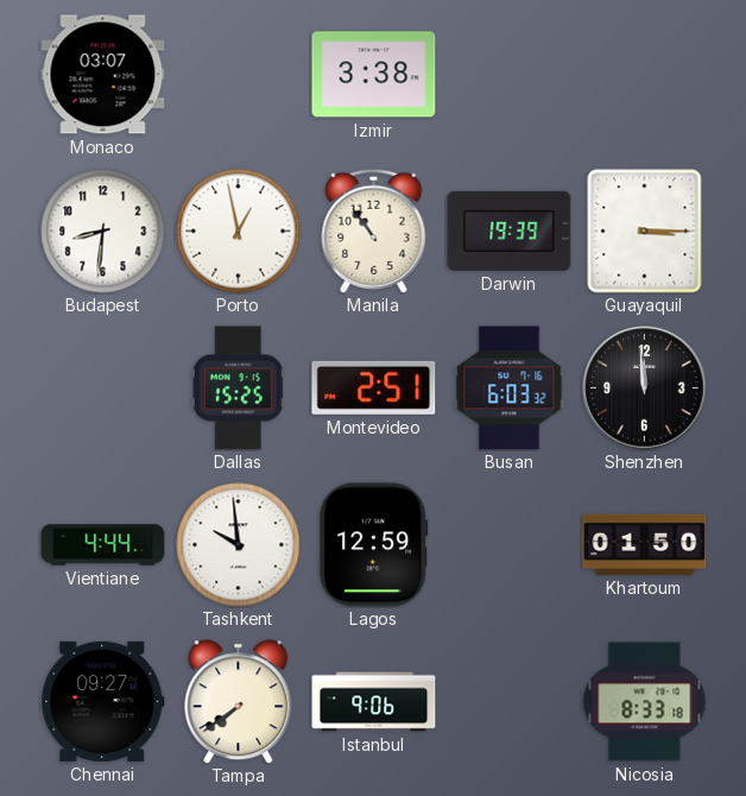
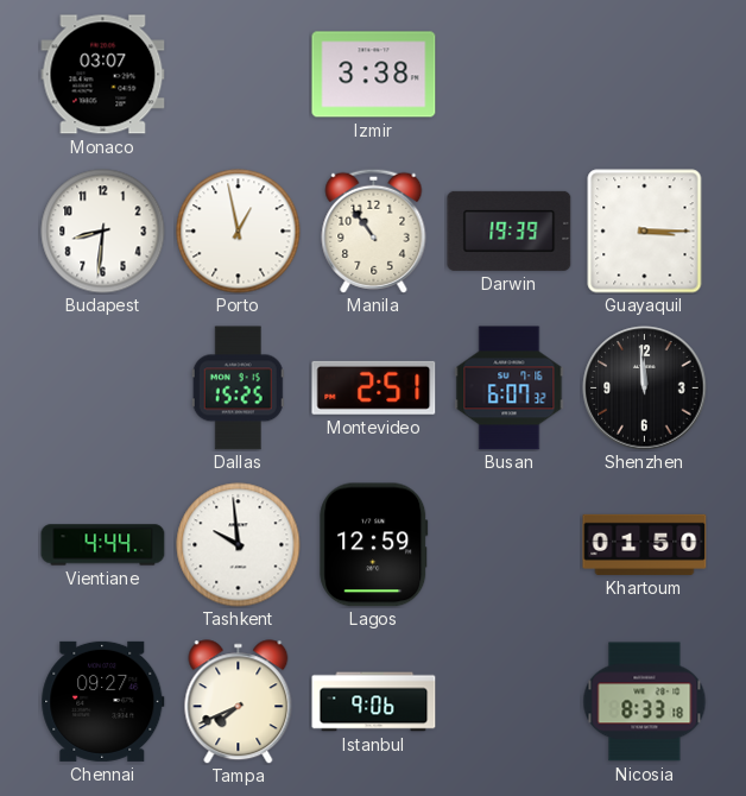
Busan: 6:03 -> 6:07 (510, 388)
Tampa: 7:39 -> 7:41 (239, 702)
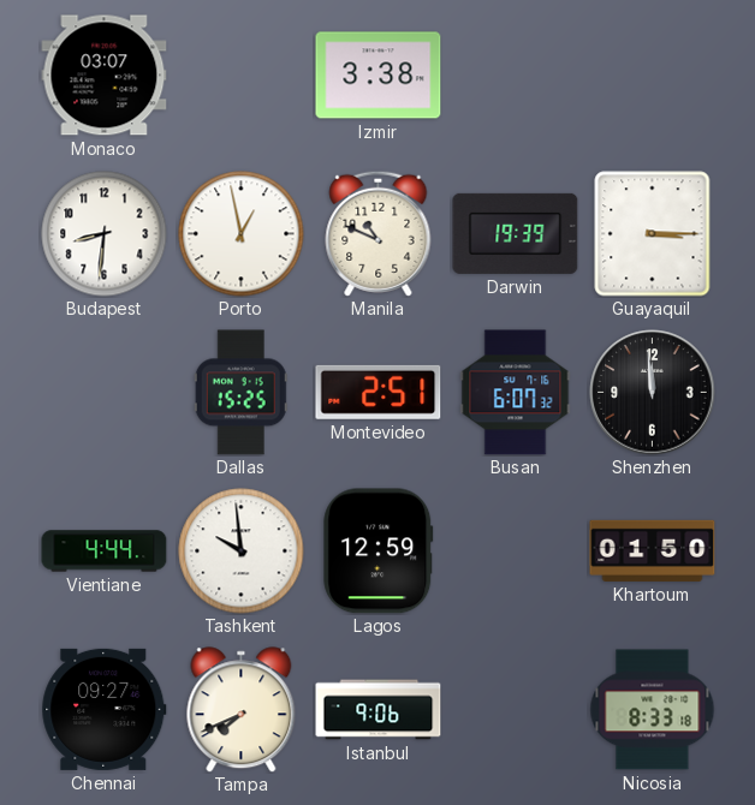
Manila: 10:54 -> 10:49 (379, 233)
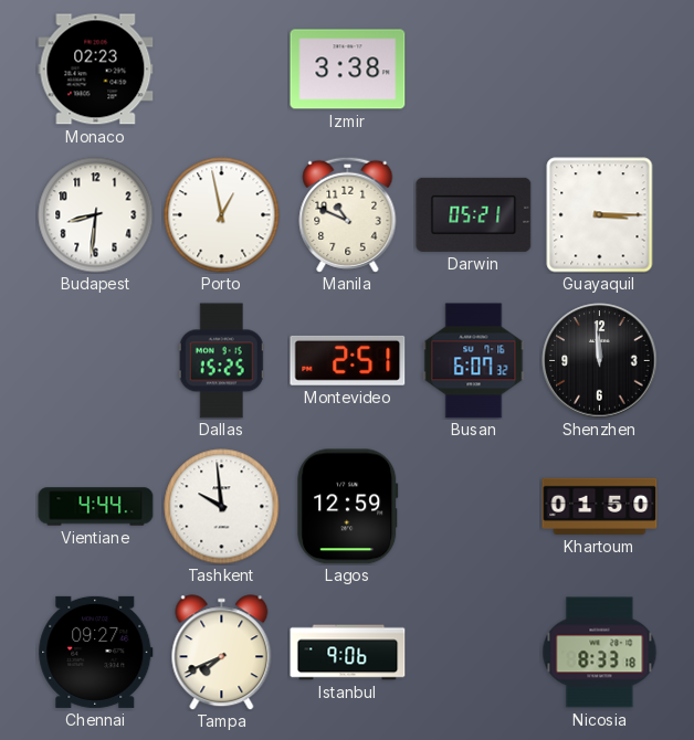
Monaco: 03:07 -> 02:23 (96, 70)
Darwin: 19:39 -> 05:21 (474, 214)
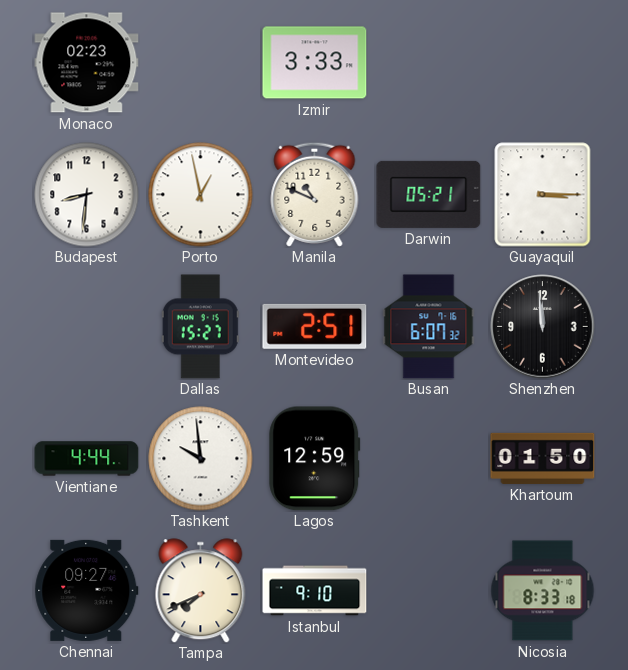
Izmir: 3:38 -> 3:33 (315, 63)
Dallas: 15:25 -> 15:27 (200, 327)
Istanbul: 9:06 -> 9:10 (315, 591)
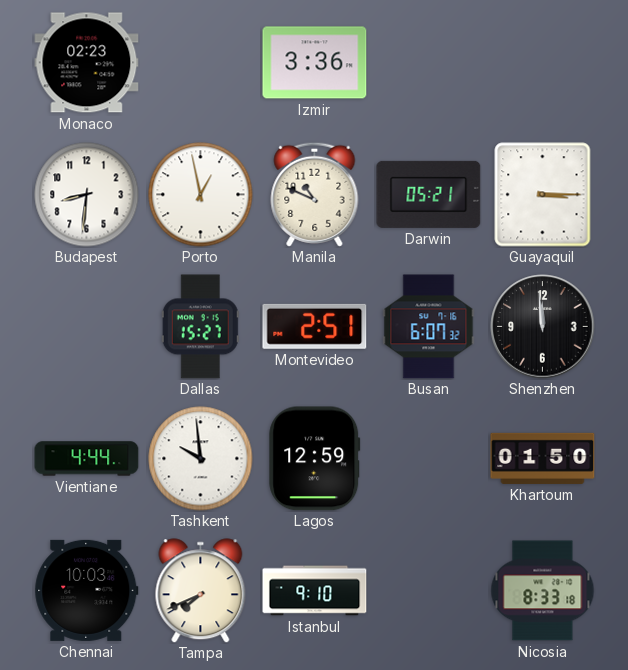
Izmir: 3:33 -> 3:36 (315, 63)
Chennai: 09:27 -> 10:03 (87, 590)
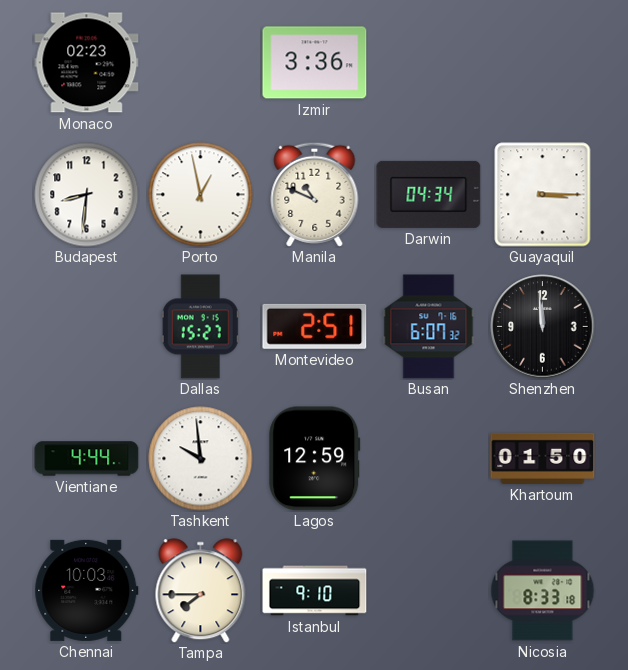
Darwin: 05:21 -> 04:34 (429, 194)
Tampa: 7:41 -> 7:45 (201, 591)
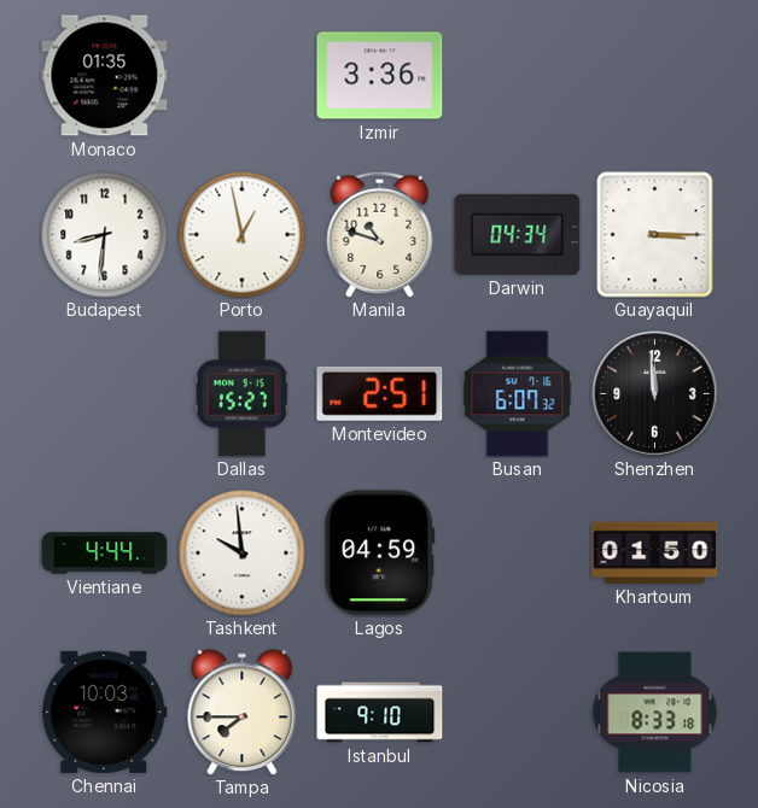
Monaco: 02:23 -> 01:35 (105, 76)
Manila: 10:49 -> 10:48 (380, 234)
Lagos: 12:59 -> 04:59 (380, 554)
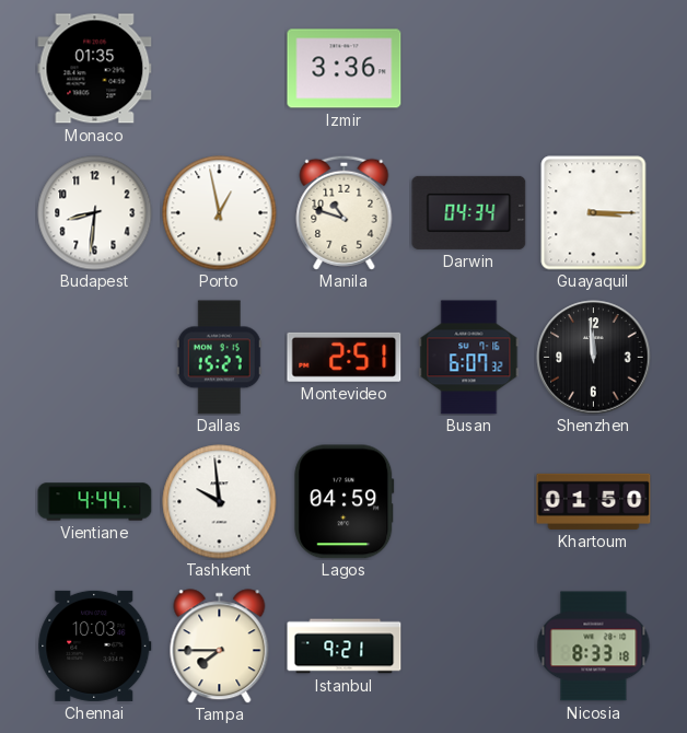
Istanbul: 9:10 -> 9:21 (345, 647)
